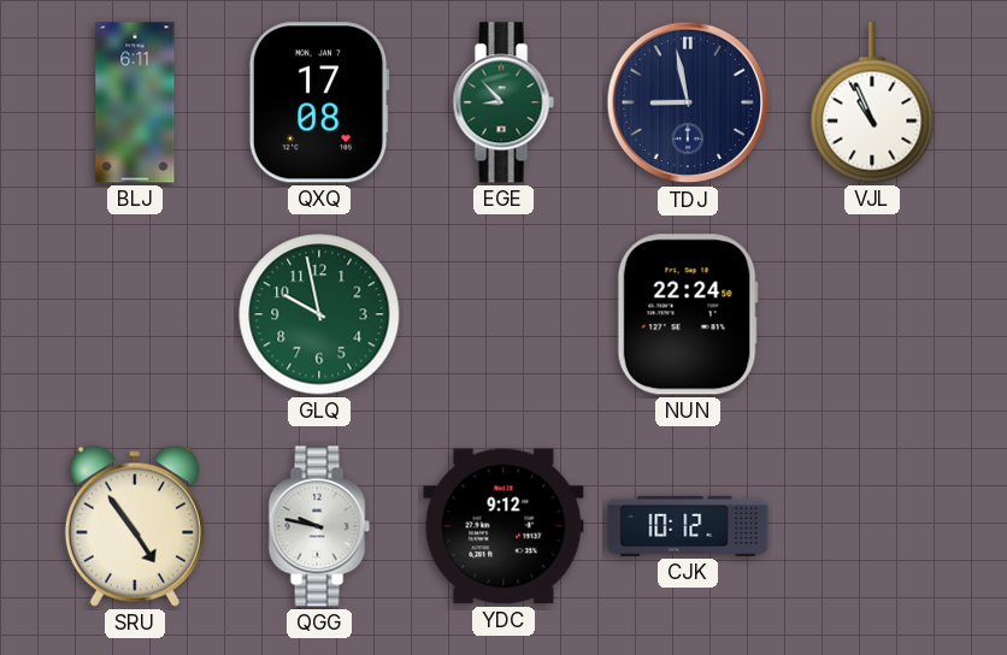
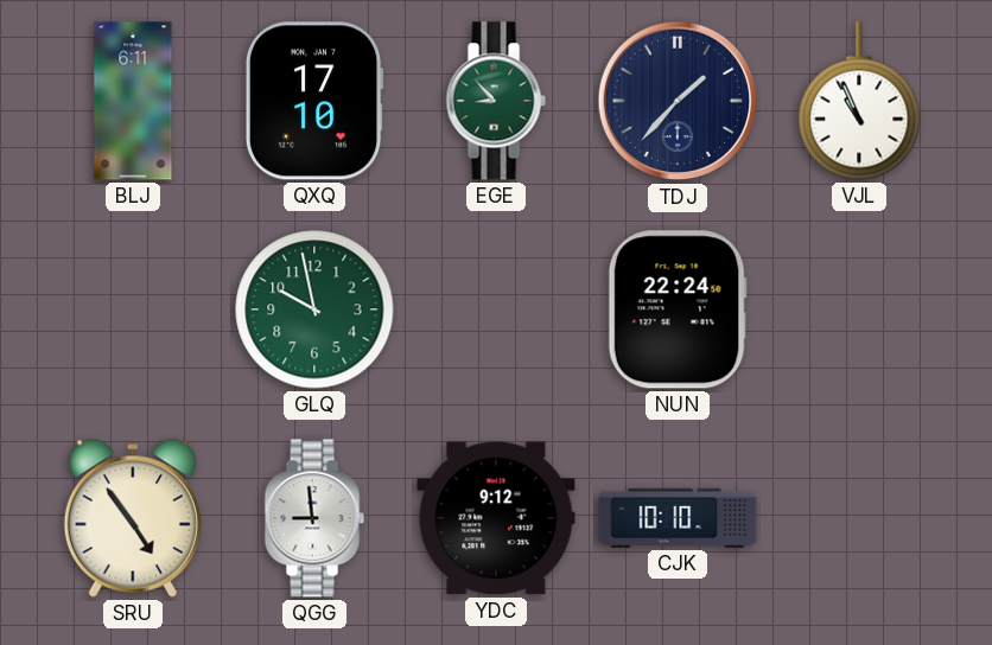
QXQ: 17:08 -> 17:10 (314, 101)
TDJ: 8:58 -> 1:37 (678, 101)
QGG: 9:47 -> 8:59 (314, 518)
CJK: 10:12 -> 10:10 (678, 518)
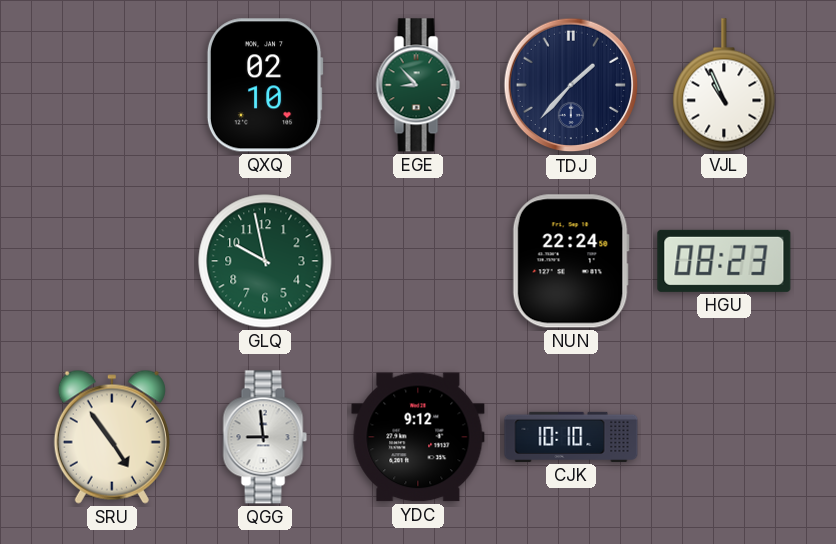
BLJ: 6:11 -> none (133, 101)
QXQ: 17:10 -> 02:10 (265, 85)
HGU: none -> 08:23 (724, 261)
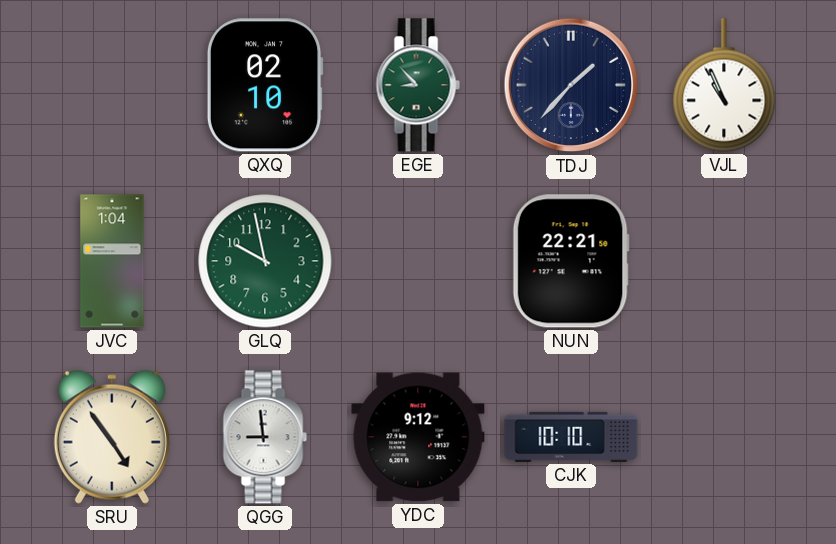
JVC: none -> 1:04 (112, 261)
NUN: 22:24 -> 22:21 (571, 261)
HGU: 08:23 -> none (724, 261)
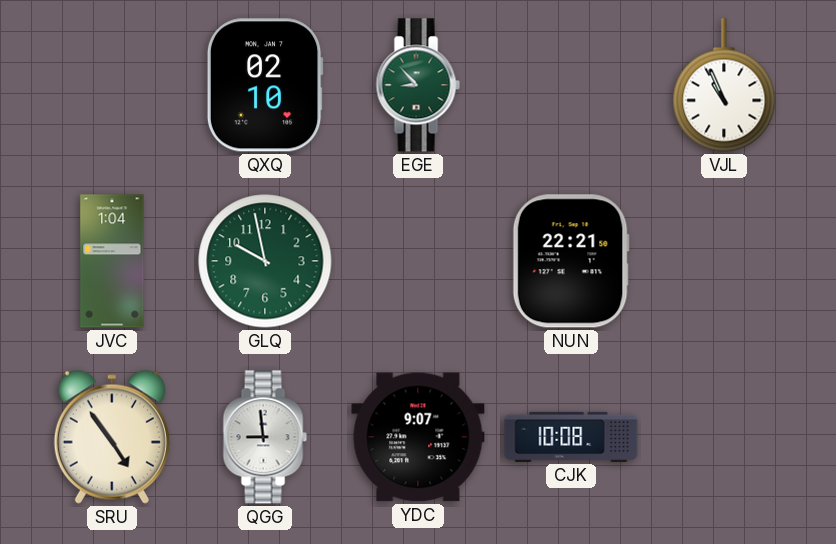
TDJ: 1:37 -> none (571, 85)
YDC: 9:12 -> 9:07 (418, 437)
CJK: 10:10 -> 10:08 (571, 437)
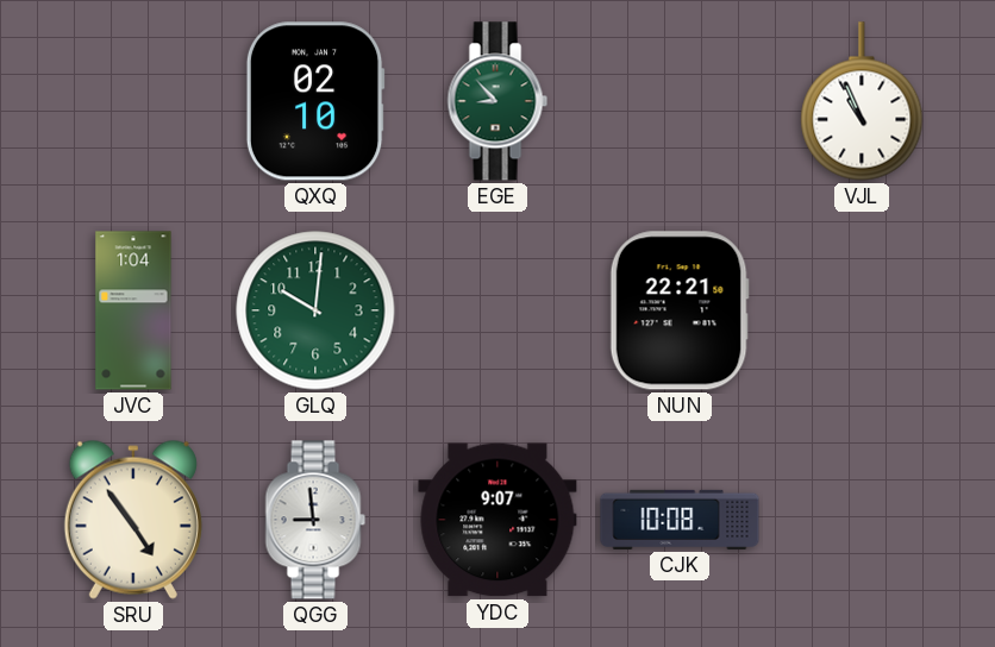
GLQ: 9:58 -> 10:01 (315, 310)
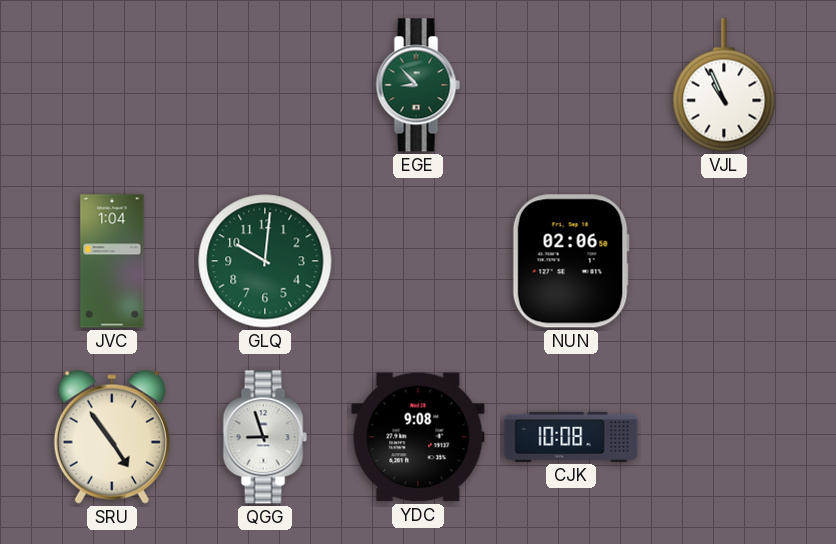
QXQ: 02:10 -> none (315, 101)
NUN: 22:21 -> 02:06 (571, 261)
QGG: 8:59 -> 8:57 (265, 437)
YDC: 9:07 -> 9:08 (418, 437)
